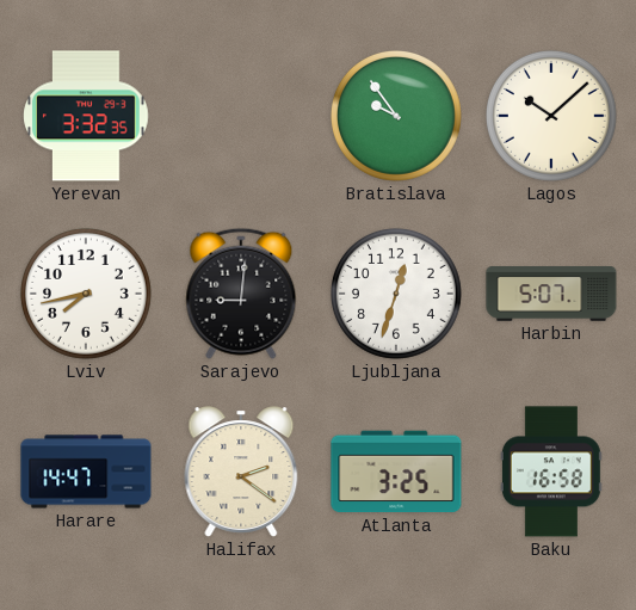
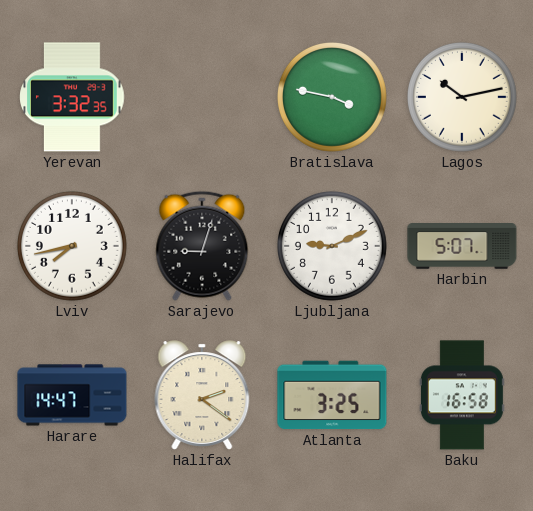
Bratislava: 9:54 -> 3:47 (332, 97)
Lagos: 10:08 -> 10:13 (462, 97)
Sarajevo: 9:01 -> 9:03 (202, 246)
Ljubljana: 12:33 -> 9:11 (332, 246)
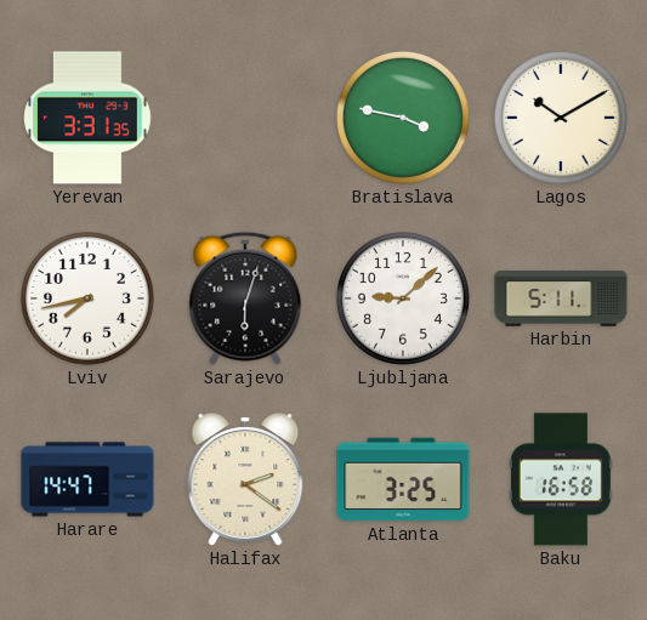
Yerevan: 3:32 -> 3:31 (87, 118)
Lagos: 10:13 -> 10:10 (561, 118)
Sarajevo: 9:03 -> 6:03 (245, 298)
Ljubljana: 9:11 -> 9:08 (403, 298)
Harbin: 5:07 -> 5:11 (561, 300)
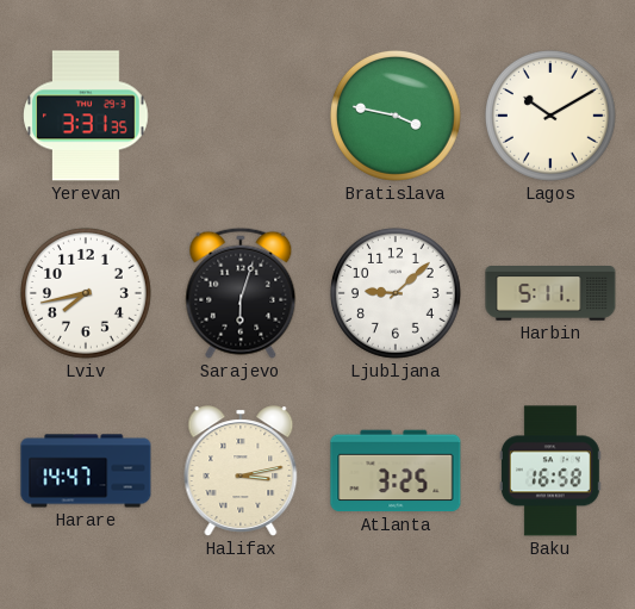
Halifax: 2:21 -> 3:13 (241, 471)
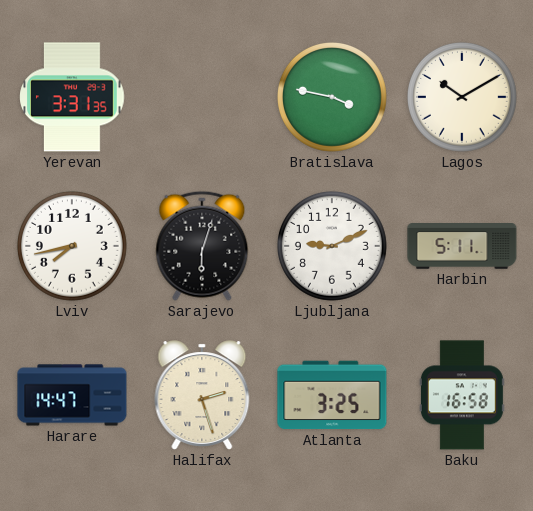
Ljubljana: 9:08 -> 9:11 (332, 246)
Halifax: 3:13 -> 2:27 (202, 395)
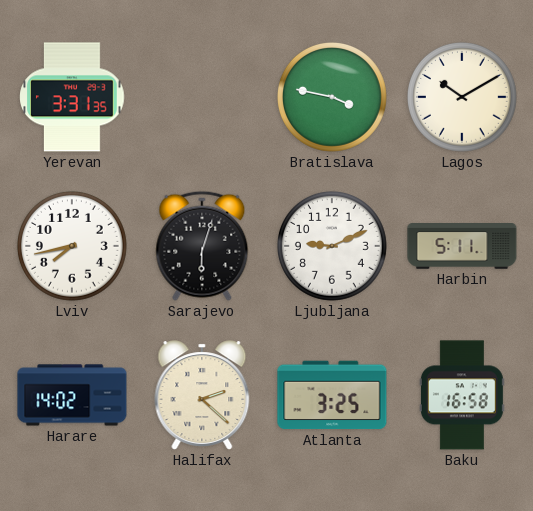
Harare: 14:47 -> 14:02 (72, 395)
Halifax: 2:27 -> 2:22 (202, 395)
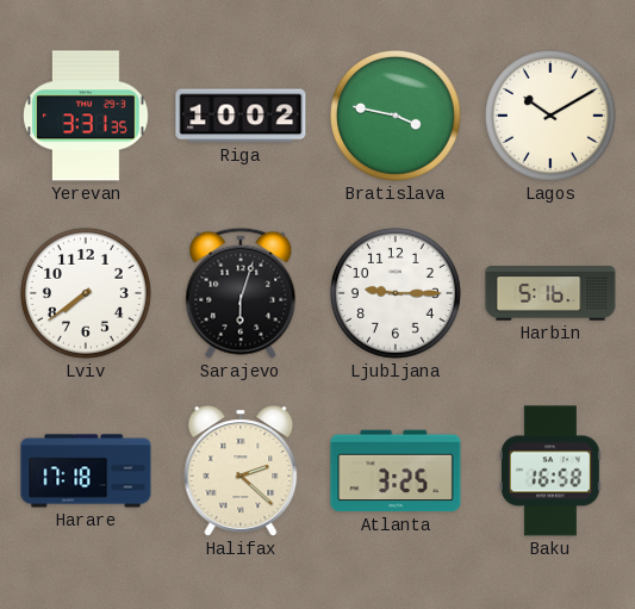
Riga: none -> 10:02 (241, 116)
Lviv: 7:43 -> 7:39 (86, 293)
Ljubljana: 9:11 -> 9:15 (396, 293)
Harbin: 5:11 -> 5:16 (550, 294)
Harare: 14:02 -> 17:18 (86, 471)
